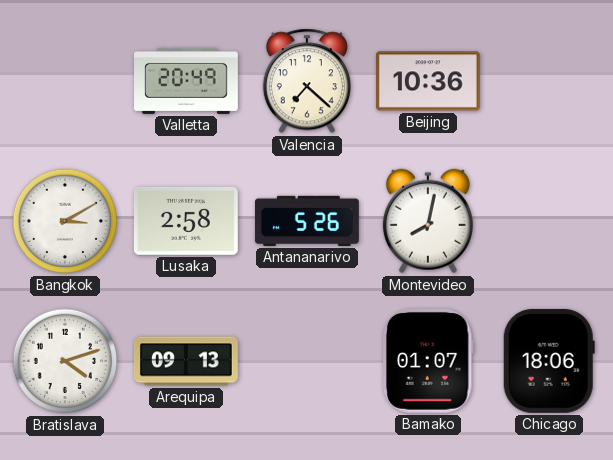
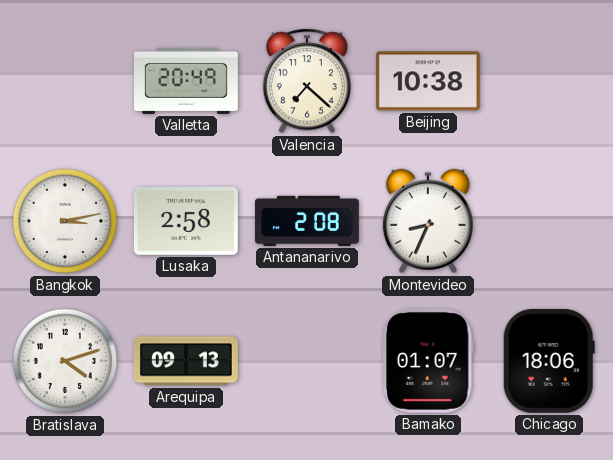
Beijing: 10:36 -> 10:38 (428, 81)
Bangkok: 3:10 -> 3:13 (65, 221)
Antananarivo: 5:26 -> 2:08 (307, 221)
Montevideo: 8:02 -> 8:34 (428, 221)
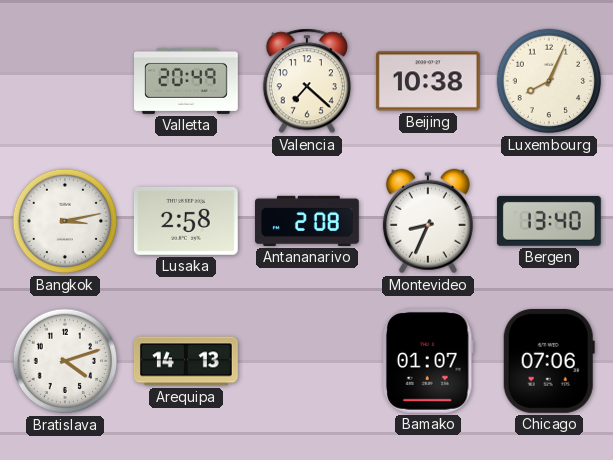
Luxembourg: none -> 8:04 (549, 81)
Bergen: none -> 13:40 (549, 221)
Arequipa: 09:13 -> 14:13 (186, 361)
Chicago: 18:06 -> 07:06 (549, 361)
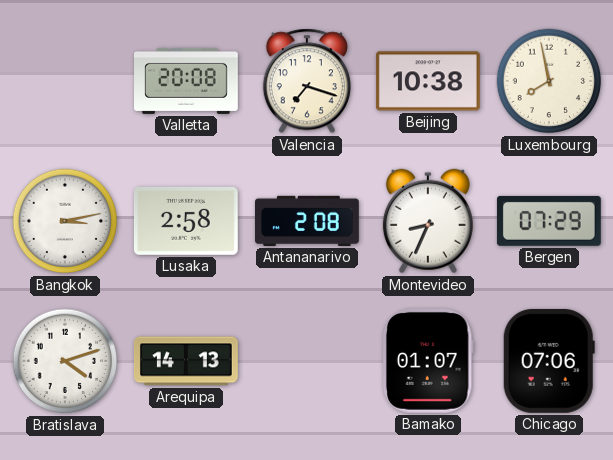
Valletta: 20:49 -> 20:08 (187, 81)
Valencia: 7:22 -> 7:18 (307, 81)
Luxembourg: 8:04 -> 7:58 (549, 81)
Bergen: 13:40 -> 07:29 (549, 221)
